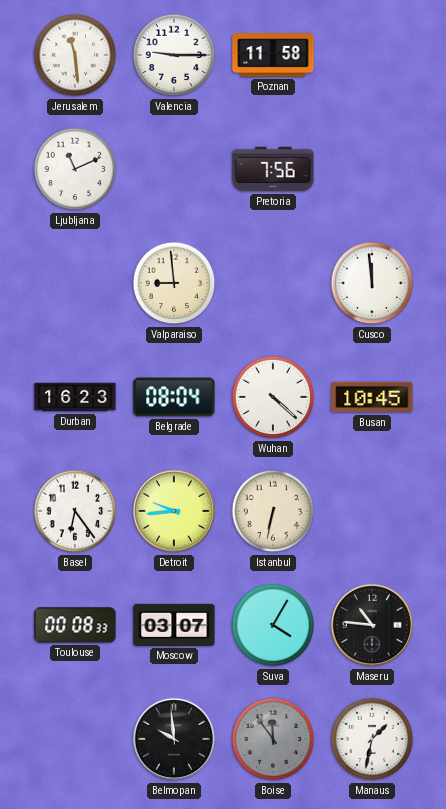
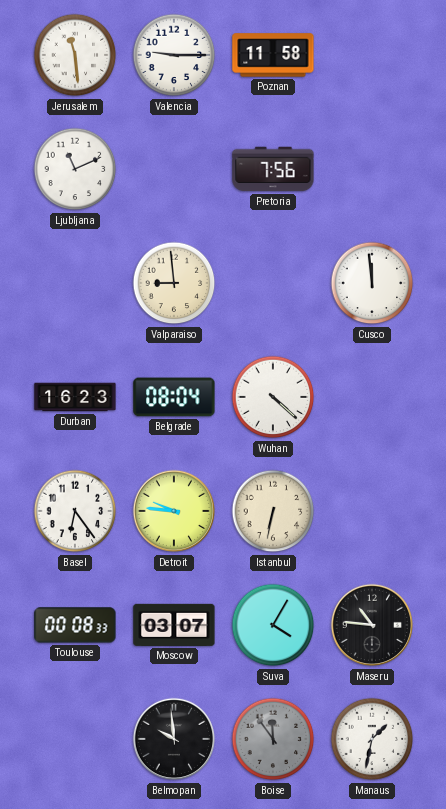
Busan: 10:45 -> none (372, 397)
Detroit: 9:44 -> 9:46 (174, 511)
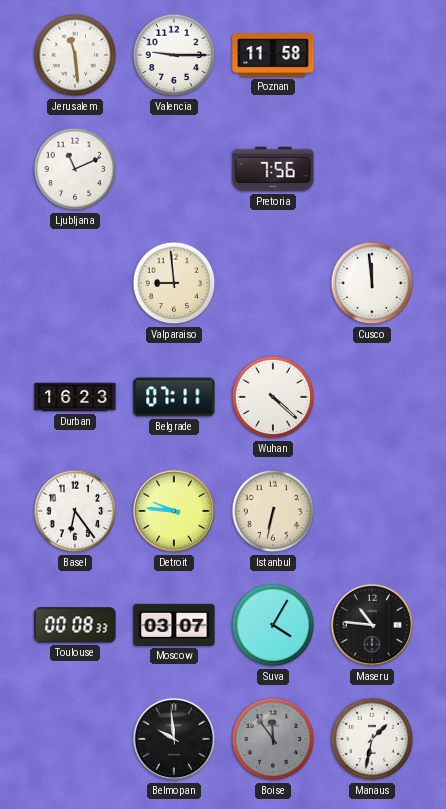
Belgrade: 08:04 -> 07:11 (174, 397)
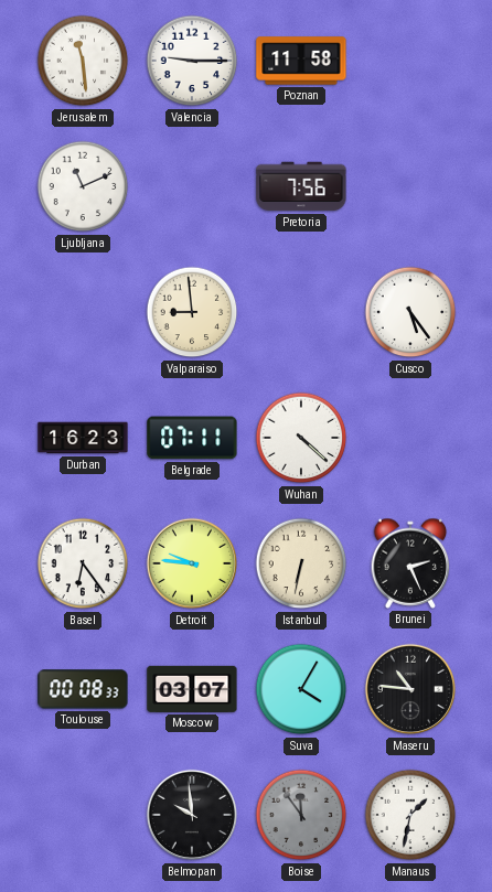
Cusco: 11:59 -> 5:24 (410, 312)
Brunei: none -> 2:26 (410, 563)
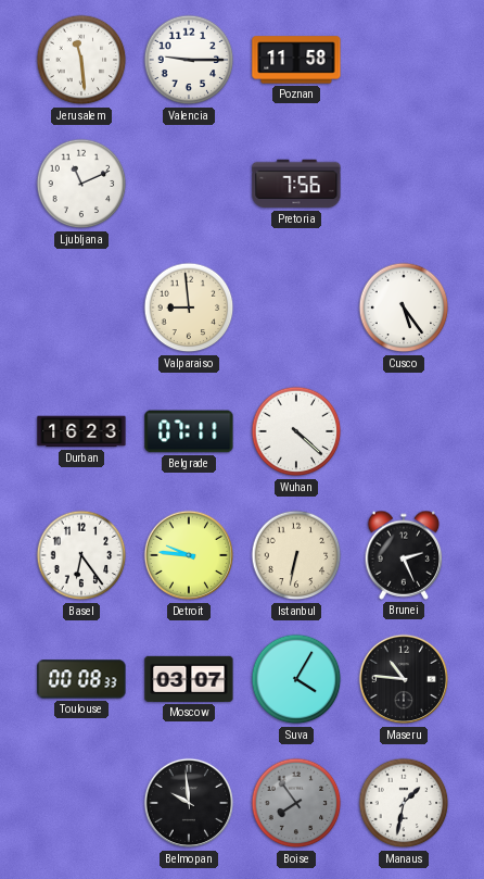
Boise: 11:54 -> 7:54 (296, 803)
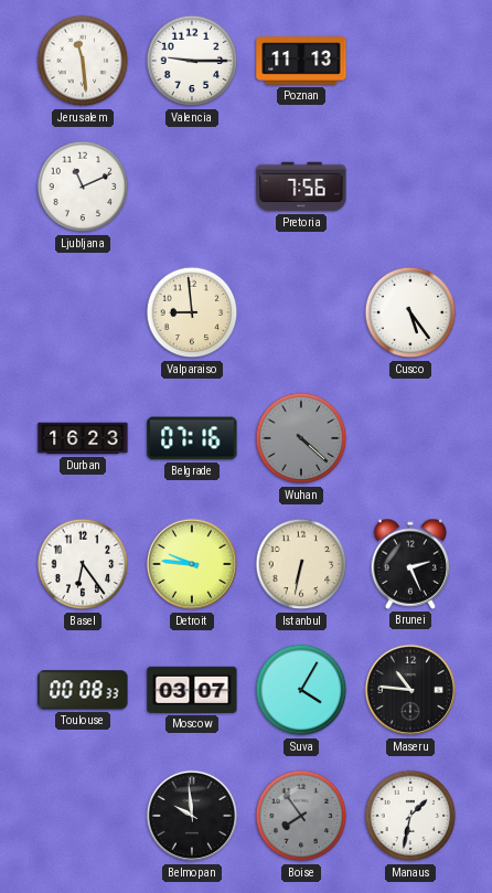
Poznan: 11:58 -> 11:13 (301, 61)
Belgrade: 07:11 -> 07:16 (192, 438)
Wuhan dial: white -> grey (301, 438)
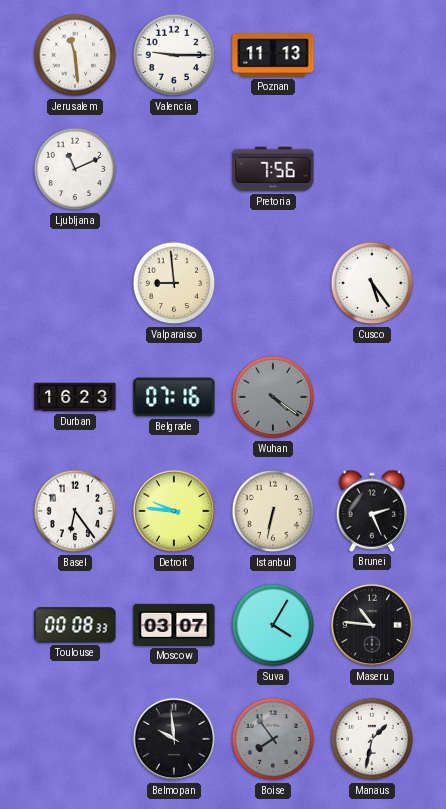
Wuhan: 4:22 -> 4:21 (273, 397)
